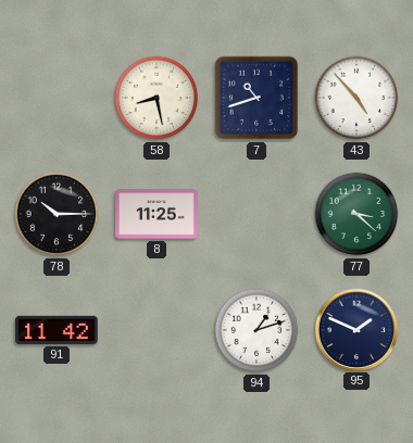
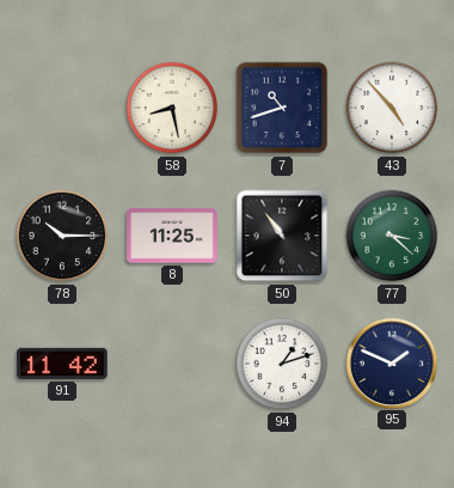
50: none -> 10:54 (282, 236)
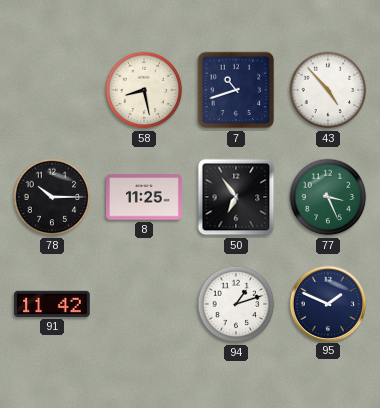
50: 10:54 -> 6:54 (236, 197)
77: 3:22 -> 3:26 (328, 197)
